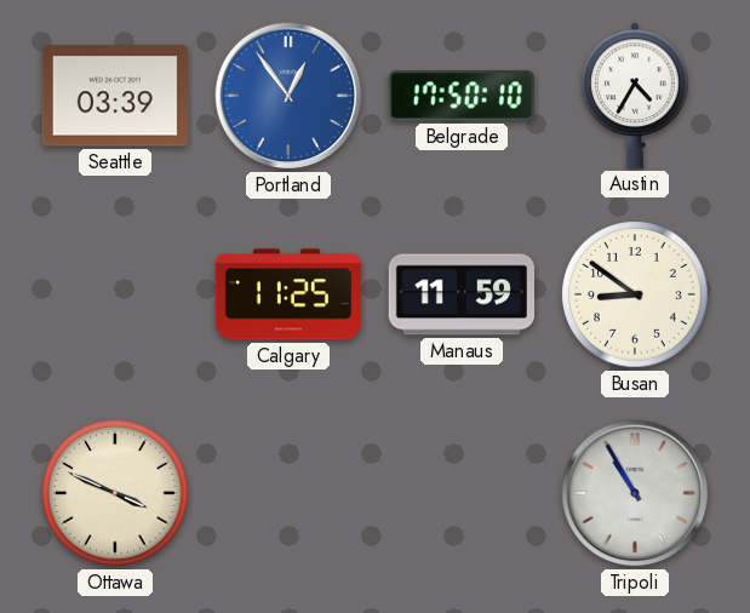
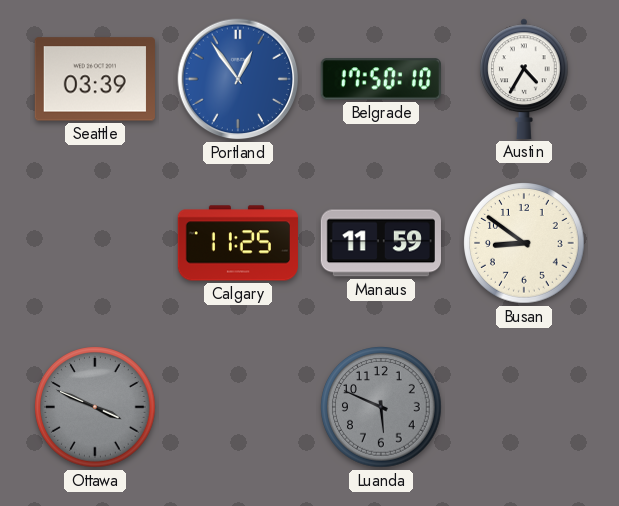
Ottawa dial: cream -> grey (95, 407)
Luanda: none -> 5:49 (381, 407)
Tripoli: 10:55 -> none (635, 493)
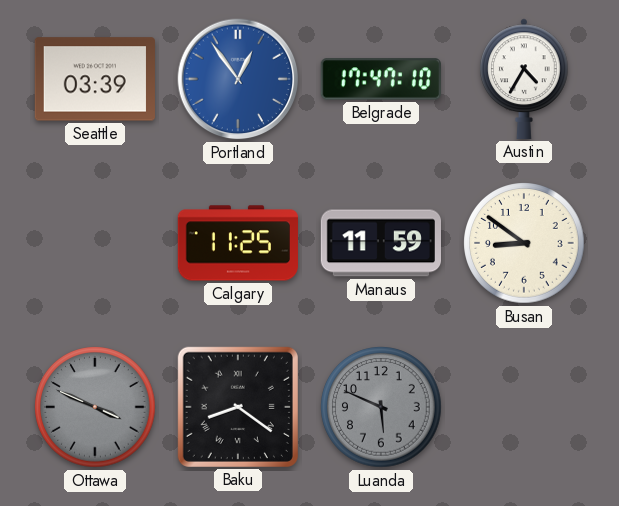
Belgrade: 17:50 -> 17:47 (381, 79)
Baku: none -> 8:21 (238, 407)
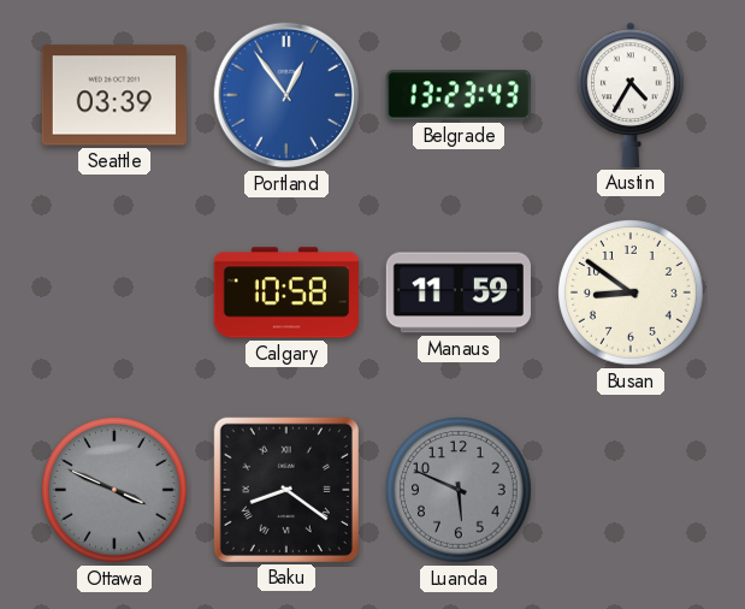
Belgrade: 17:47 -> 13:23 (459, 95)
Calgary: 11:25 -> 10:58 (286, 292)
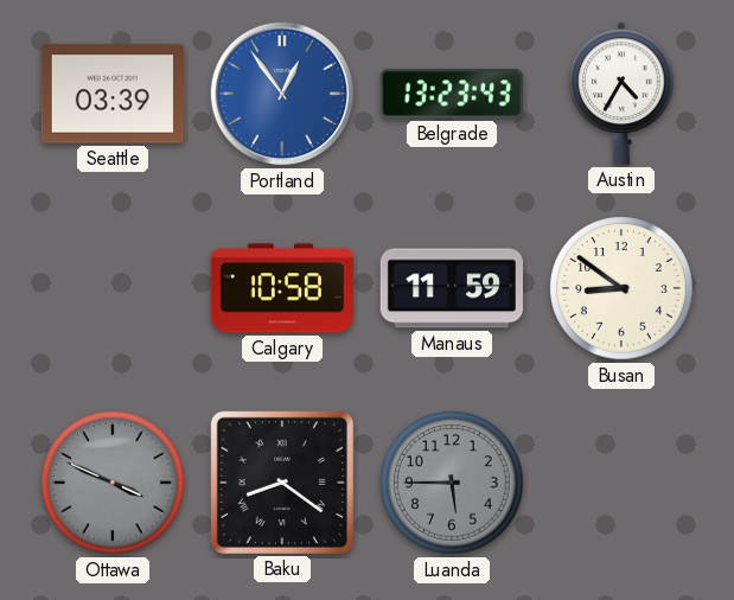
Luanda: 5:49 -> 5:45 (452, 483)
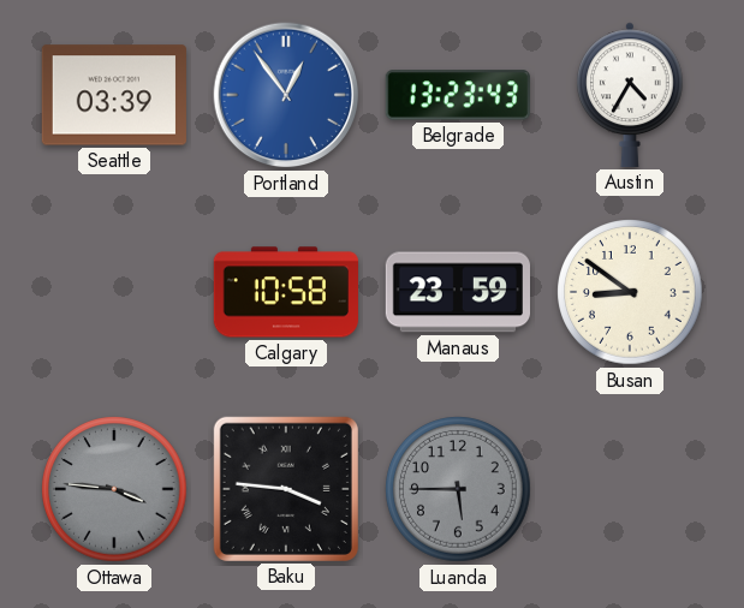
Manaus: 11:59 -> 23:59 (457, 292)
Ottawa: 3:49 -> 3:46 (114, 489)
Baku: 8:21 -> 3:46 (286, 489)
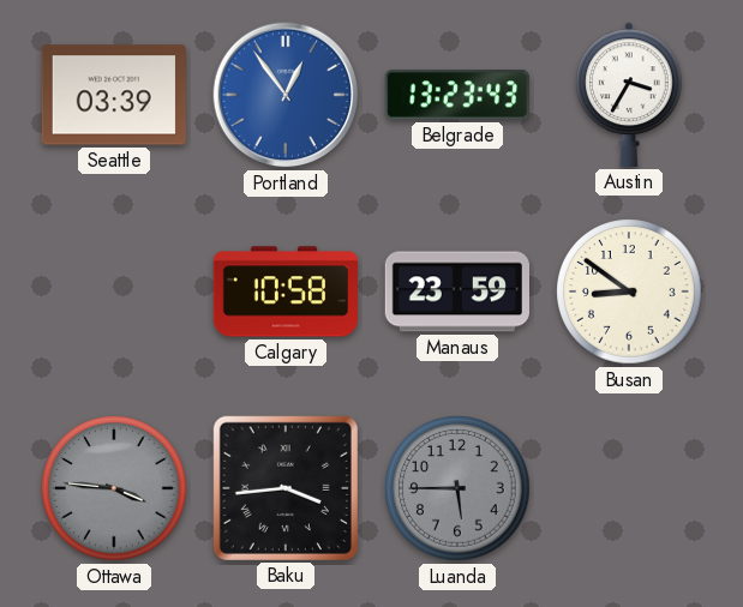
Austin: 4:35 -> 3:35 (629, 95)
Baku: 3:46 -> 3:44 (286, 488)
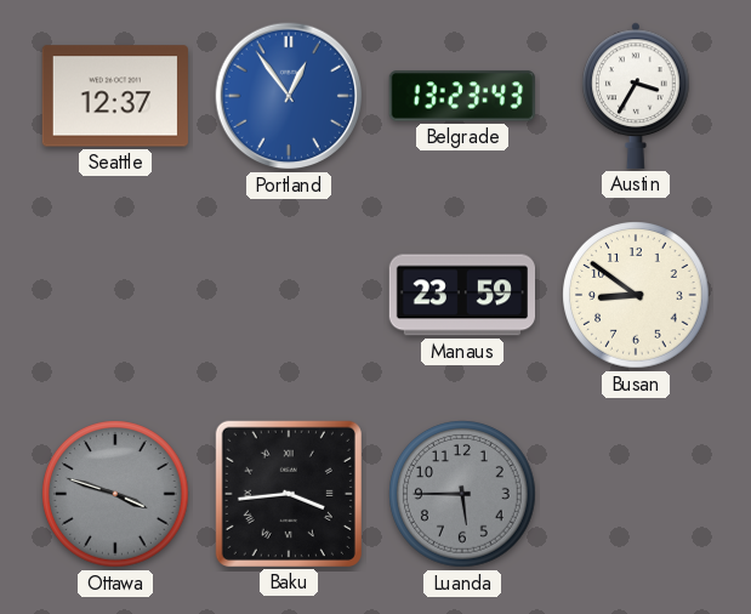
Seattle: 03:39 -> 12:37 (115, 96)
Calgary: 10:58 -> none (286, 292)
Ottawa: 3:46 -> 3:48 (115, 494)
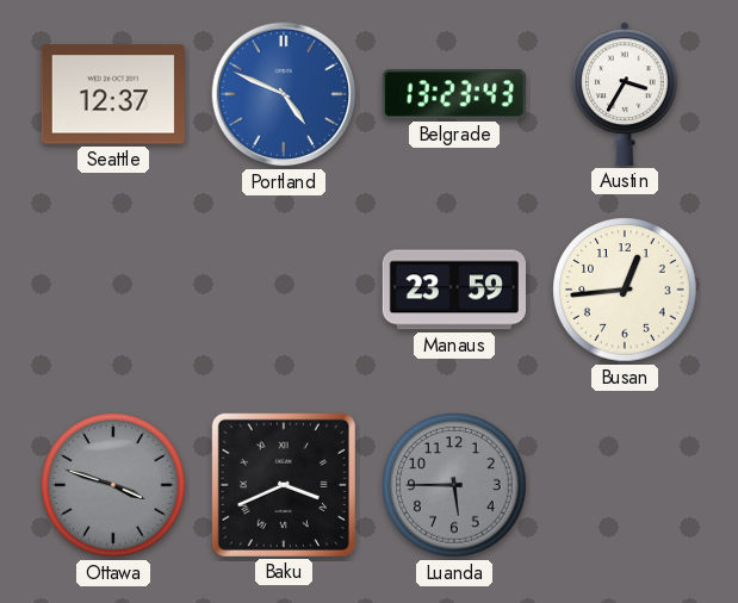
Portland: 12:54 -> 4:49 (284, 94)
Busan: 8:51 -> 12:44 (625, 290)
Baku: 3:44 -> 3:41 (284, 485)
